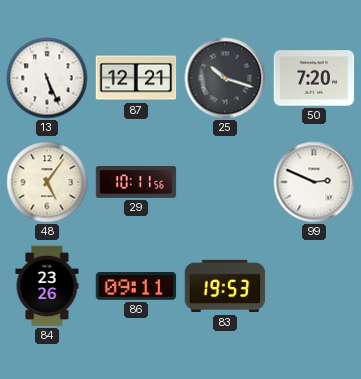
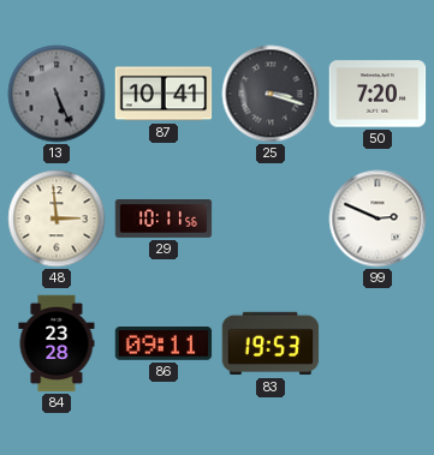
13 dial: white -> grey (57, 94)
87: 12:21 -> 10:41 (164, 94)
25: 10:18 -> 3:18 (270, 94)
48: 5:06 -> 2:59 (57, 218)
84: 23:26 -> 23:28 (57, 343)
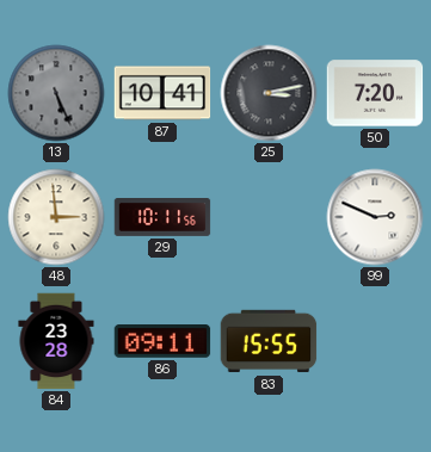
25: 3:18 -> 3:13 (269, 93)
83: 19:53 -> 15:55 (269, 341)
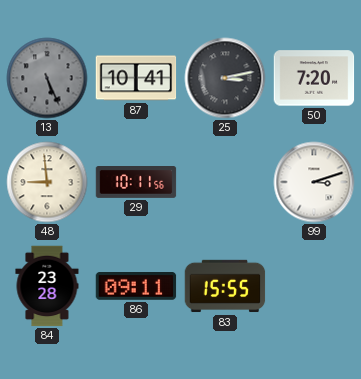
48: 2:59 -> 8:59 (47, 182)
99: 2:49 -> 3:12 (314, 182)
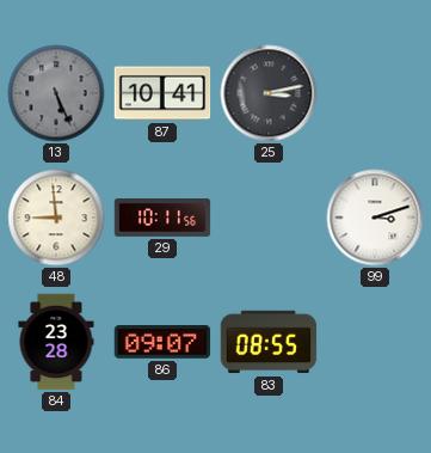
50: 7:20 -> none (314, 78)
86: 09:11 -> 09:07 (162, 342)
83: 15:55 -> 08:55 (269, 342)
